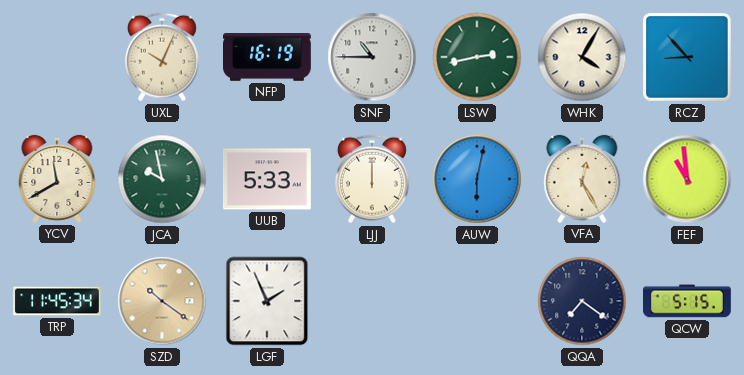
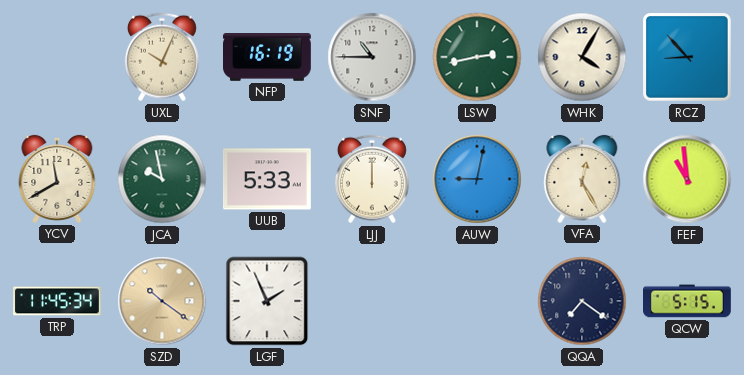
AUW: 6:02 -> 9:02 (477, 179)
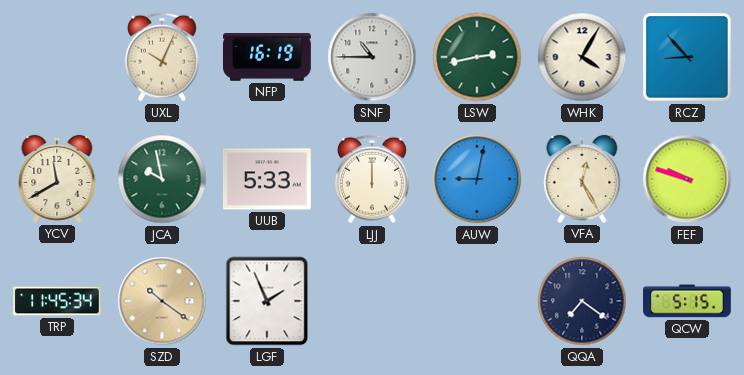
FEF: 10:59 -> 9:48 (687, 179)
